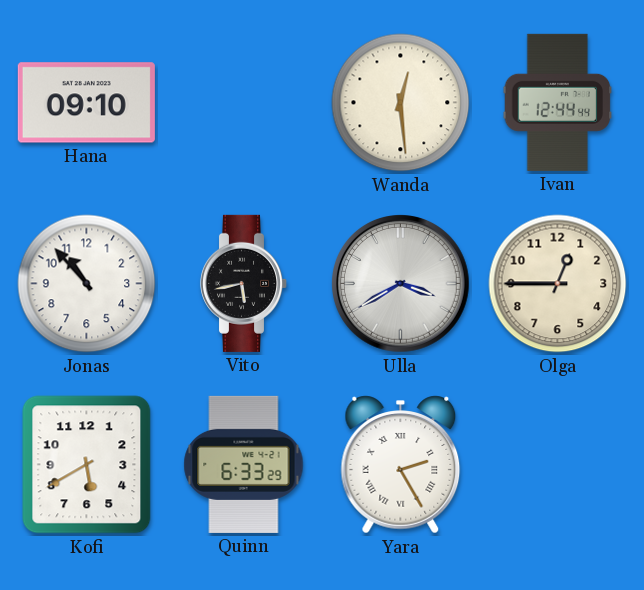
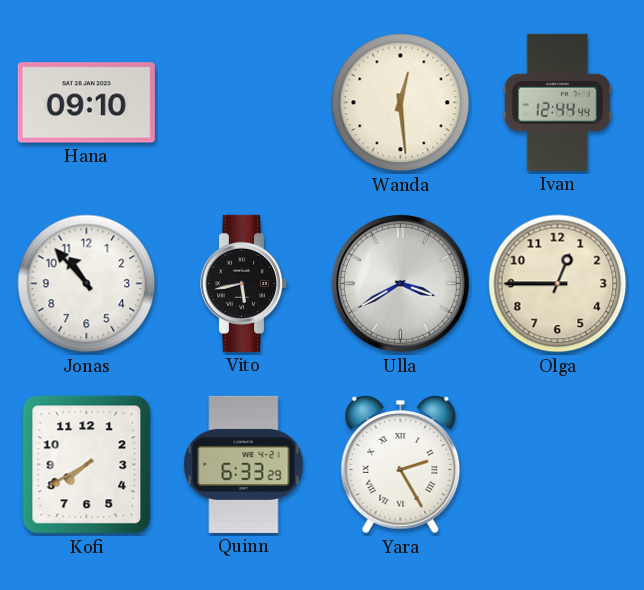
Kofi: 5:40 -> 7:40 (87, 465)
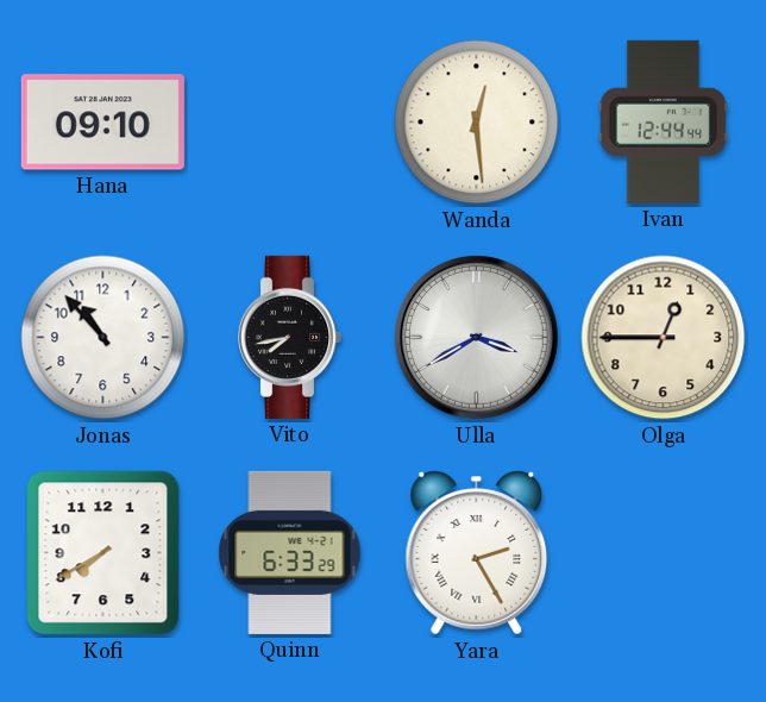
Vito: 5:43 -> 7:43 (290, 337)
